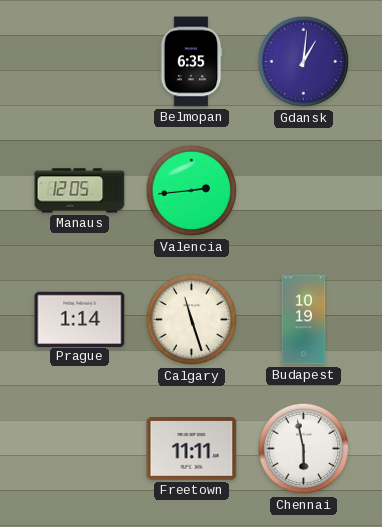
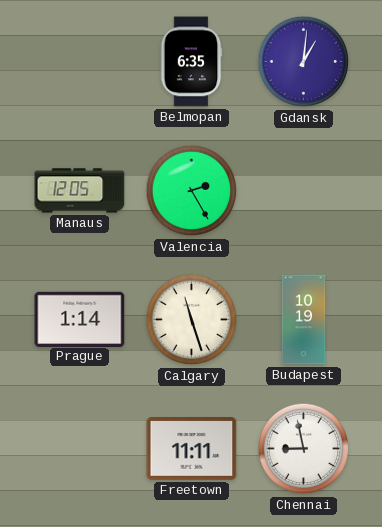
Valencia: 2:44 -> 2:25 (192, 191)
Chennai: 5:58 -> 8:58 (304, 449)
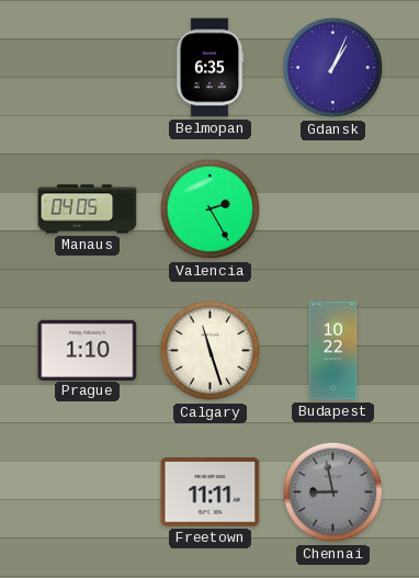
Gdansk: 1:01 -> 1:04 (333, 68)
Manaus: 12:05 -> 04:05 (88, 209)
Prague: 1:14 -> 1:10 (88, 350)
Budapest: 10:19 -> 10:22 (333, 351)
Chennai dial: white -> grey (333, 492)
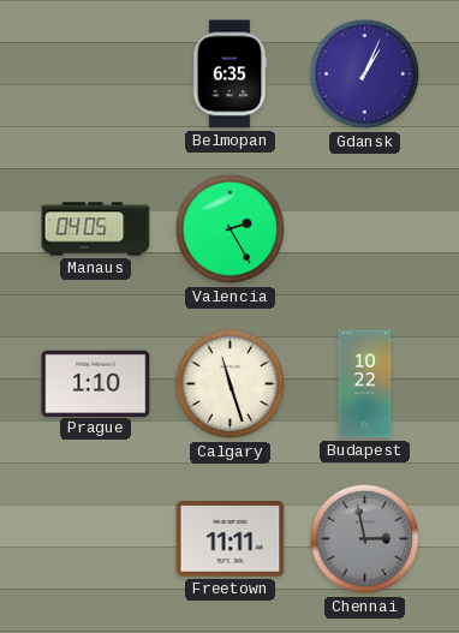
Chennai: 8:58 -> 2:58 (365, 539)
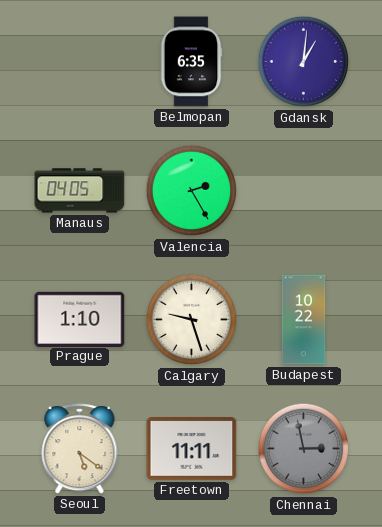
Gdansk: 1:04 -> 1:01 (304, 62)
Calgary: 11:27 -> 9:27 (192, 320)
Seoul: none -> 5:21 (80, 449)
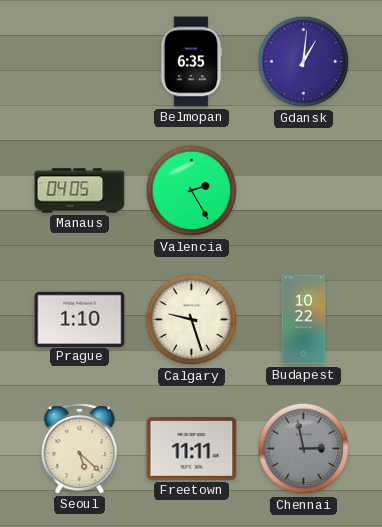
Seoul: 5:21 -> 5:22 (80, 449)
